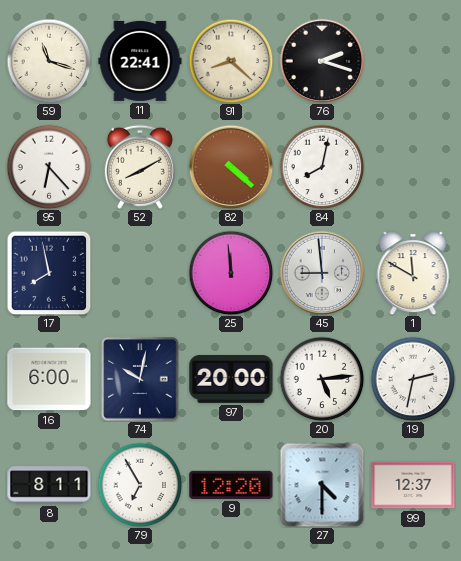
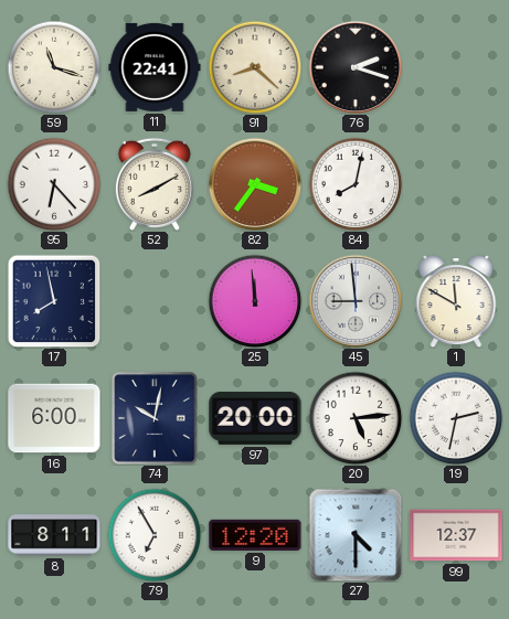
82: 4:22 -> 3:36 (255, 184)
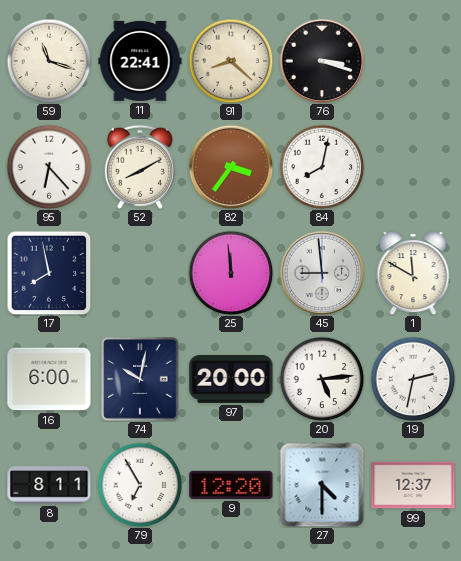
76: 2:18 -> 3:18 (322, 61)
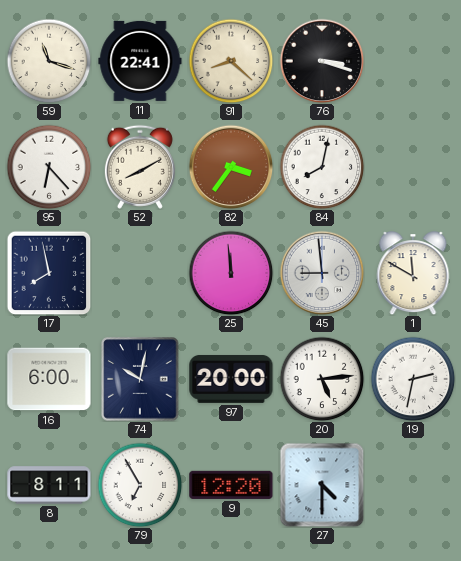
99: 12:37 -> none (413, 485)
